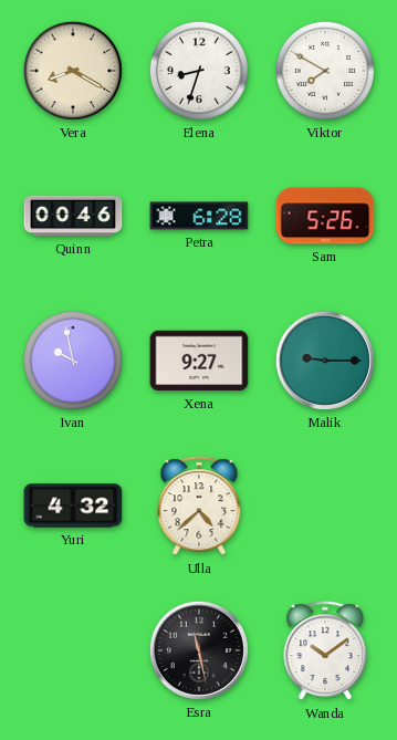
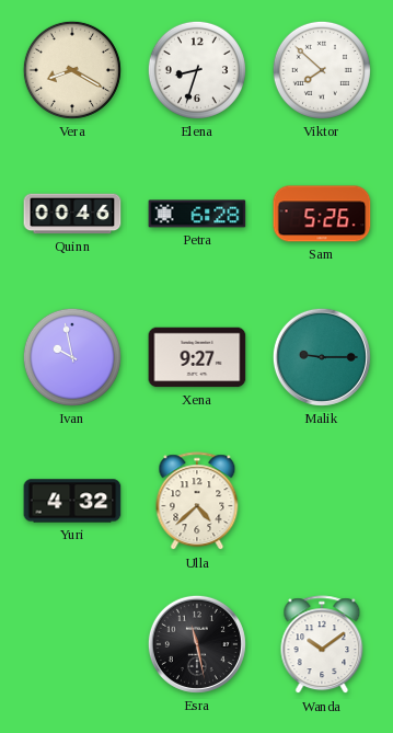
Viktor: 7:50 -> 7:52 (322, 70)
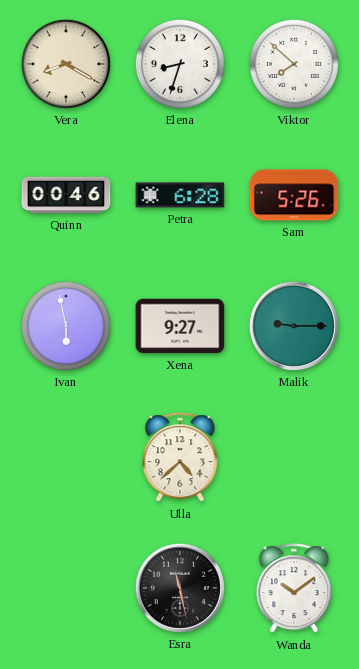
Ivan: 9:58 -> 5:58 (66, 326)
Yuri: 4:32 -> none (72, 501)
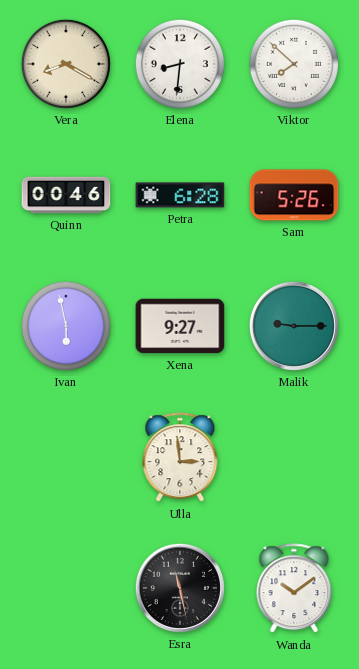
Elena: 8:33 -> 8:31 (180, 64)
Ulla: 4:38 -> 2:59 (180, 458)
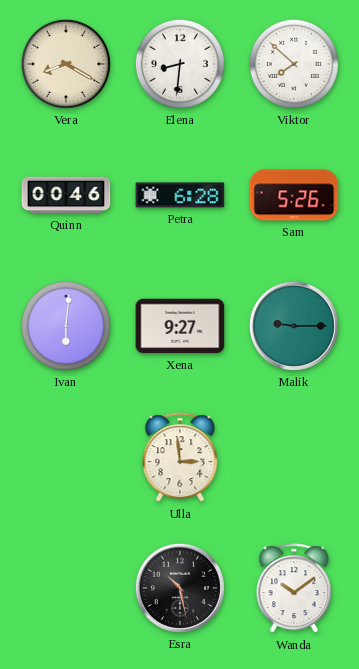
Ivan: 5:58 -> 6:01 (66, 326)
Esra: 11:28 -> 10:28 (180, 588)
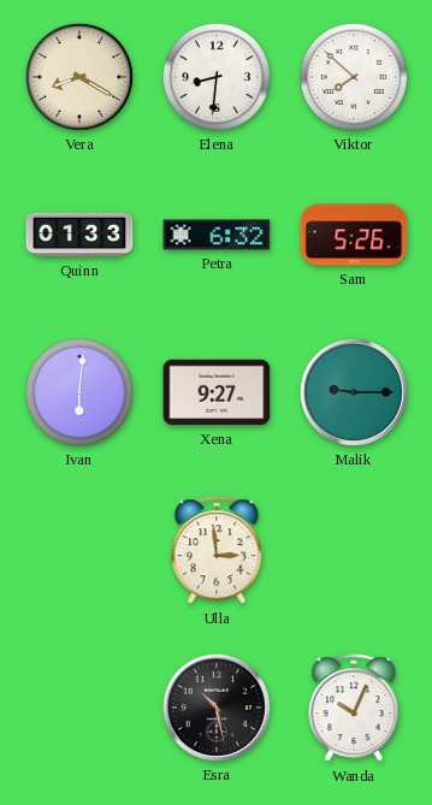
Quinn: 00:46 -> 01:33 (79, 235)
Petra: 6:28 -> 6:32 (217, 235)
Wanda: 10:09 -> 10:04 (354, 709)
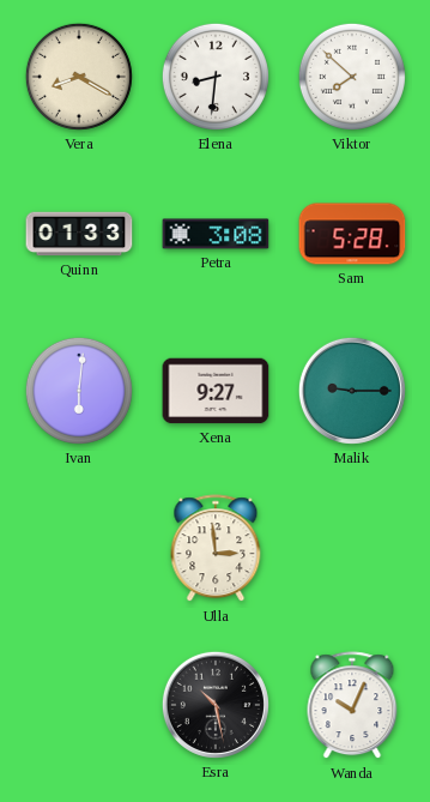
Petra: 6:32 -> 3:08 (216, 234)
Sam: 5:26 -> 5:28 (352, 234)
